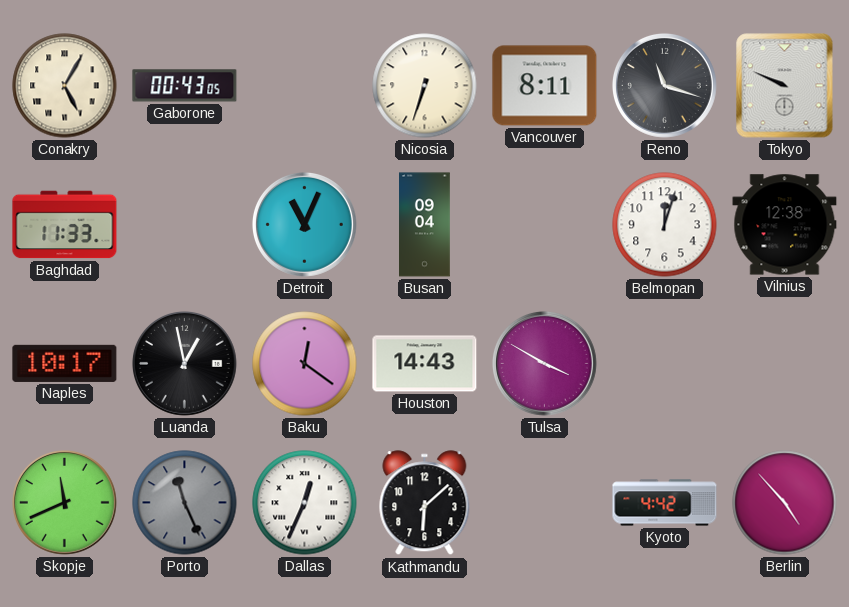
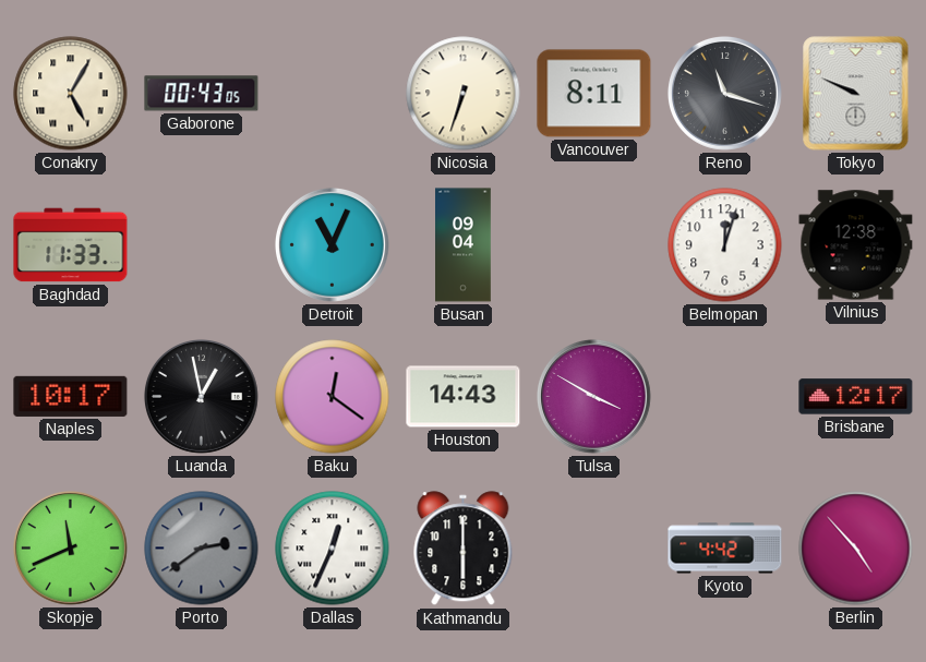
Brisbane: none -> 12:17 (856, 397)
Porto: 11:26 -> 2:39 (202, 549)
Kathmandu: 6:08 -> 6:00 (464, 549)
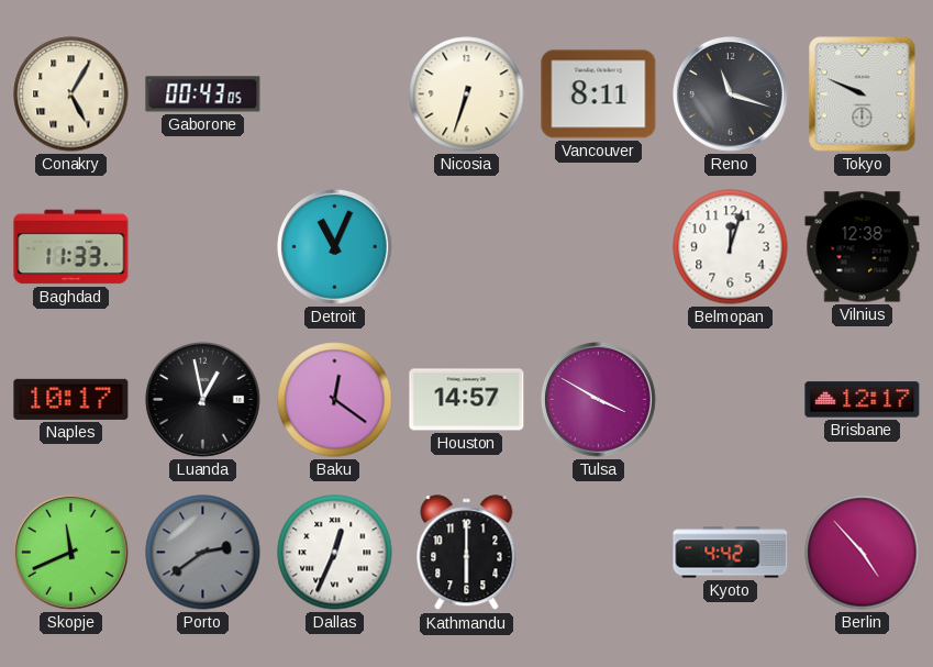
Busan: 09:04 -> none (464, 245)
Houston: 14:43 -> 14:57 (467, 400)
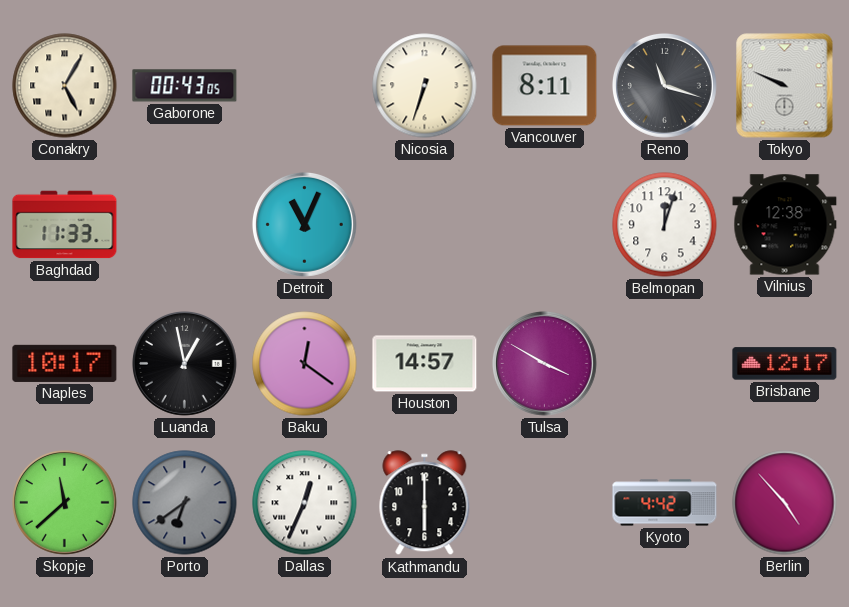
Skopje: 11:41 -> 11:38 (65, 503)
Porto: 2:39 -> 6:39 (185, 503)
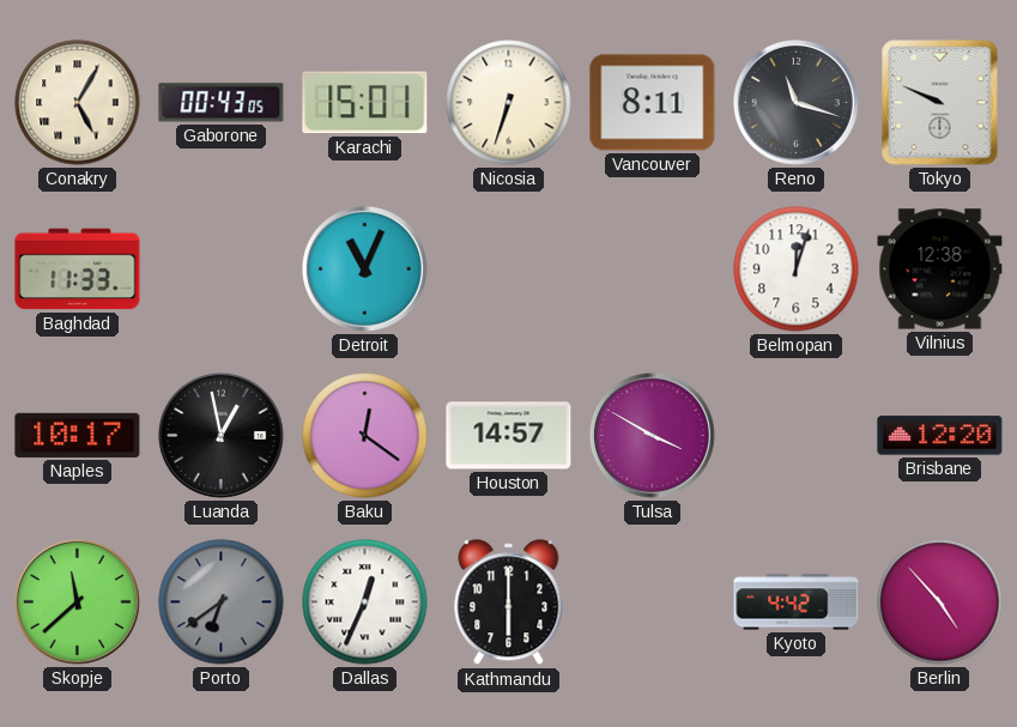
Karachi: none -> 15:01 (365, 103)
Brisbane: 12:17 -> 12:20 (940, 436)
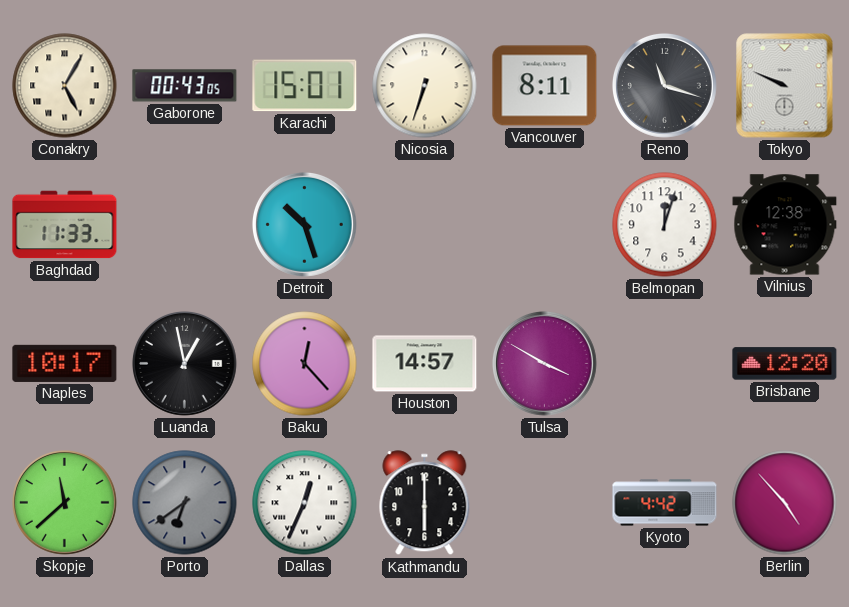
Detroit: 11:04 -> 10:27 (305, 225)
Baku: 12:21 -> 12:23 (305, 364)
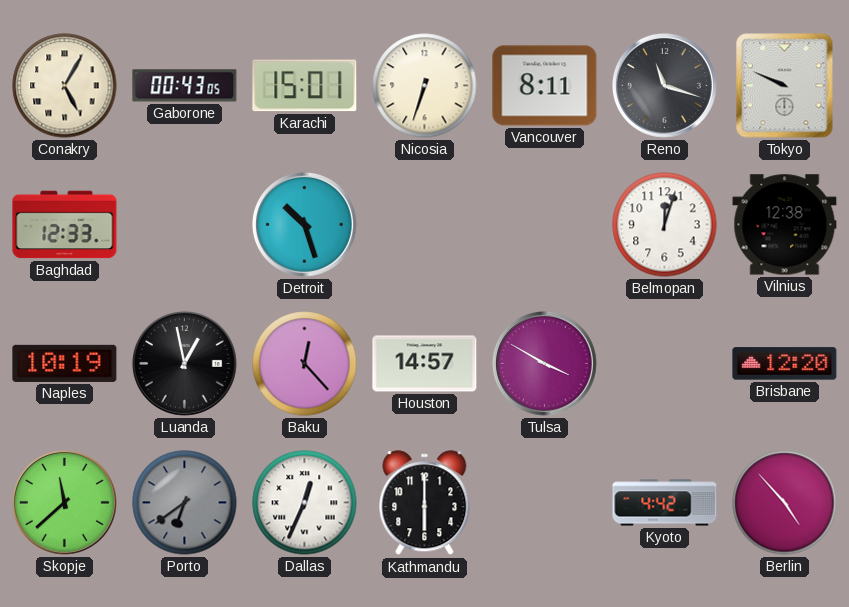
Baghdad: 11:33 -> 12:33 (65, 225)
Naples: 10:17 -> 10:19 (65, 363)
